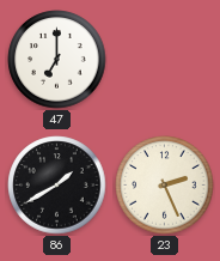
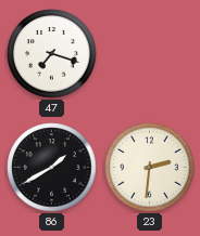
47: 7:00 -> 7:18 (52, 54)
23: 2:26 -> 2:31 (150, 168)
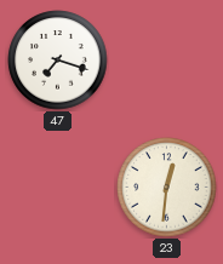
86: 1:40 -> none (52, 168)
23: 2:31 -> 12:31 (167, 188)
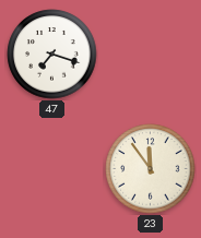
23: 12:31 -> 11:54 (151, 169)
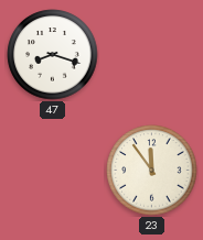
47: 7:18 -> 8:18 (53, 55)
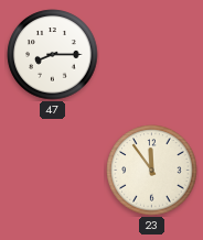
47: 8:18 -> 8:15 (53, 55)
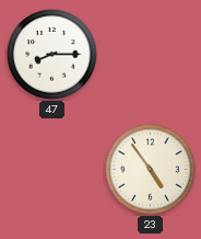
23: 11:54 -> 4:54 (151, 170)
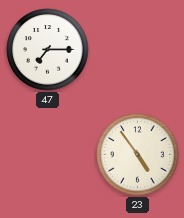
47: 8:15 -> 7:15 (48, 50)
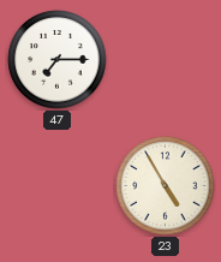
23: 4:54 -> 4:55 (166, 186)
